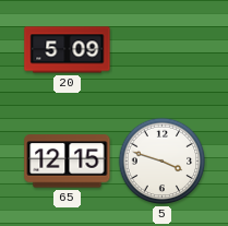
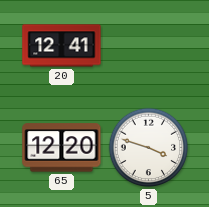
20: 5:09 -> 12:41 (62, 46)
65: 12:15 -> 12:20 (62, 148)
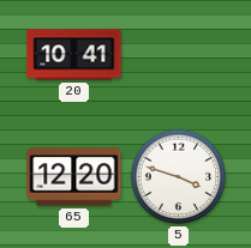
20: 12:41 -> 10:41 (74, 55)
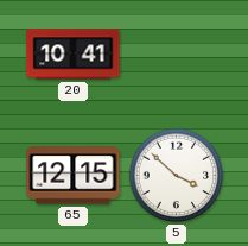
65: 12:20 -> 12:15 (74, 176)
5: 3:48 -> 3:52 (177, 176)
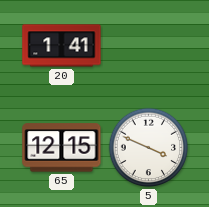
20: 10:41 -> 1:41 (62, 46)
5: 3:52 -> 3:49 (149, 148)
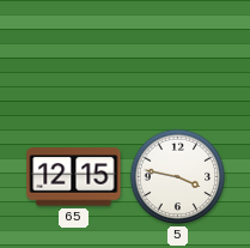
20: 1:41 -> none (62, 46)
5: 3:49 -> 3:47 (178, 177)
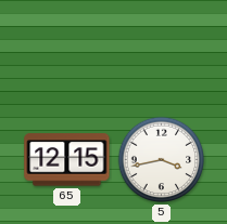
5: 3:47 -> 3:43 (162, 160)
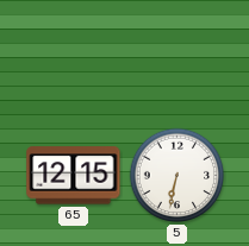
5: 3:43 -> 6:32 (178, 176)
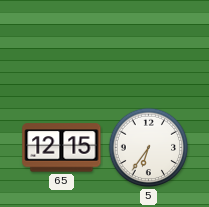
5: 6:32 -> 6:36 (149, 148)
